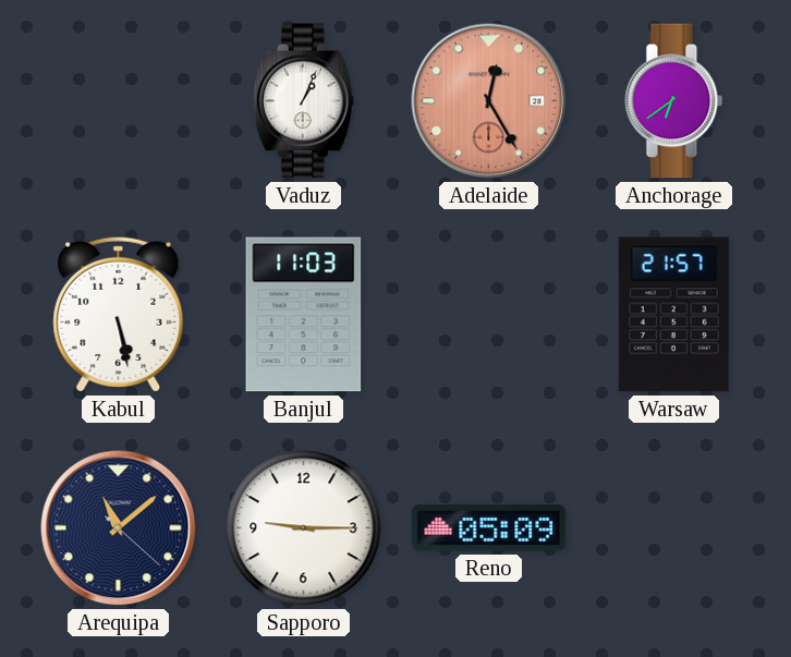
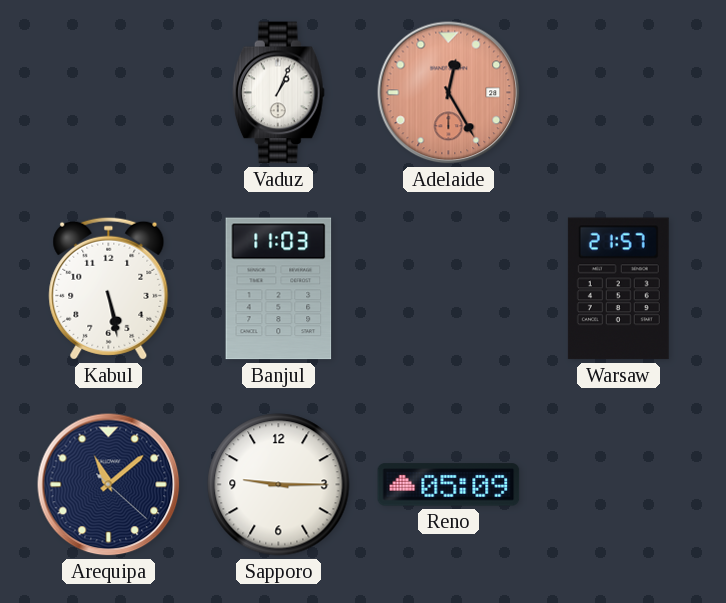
Anchorage: 6:39 -> none (674, 101)
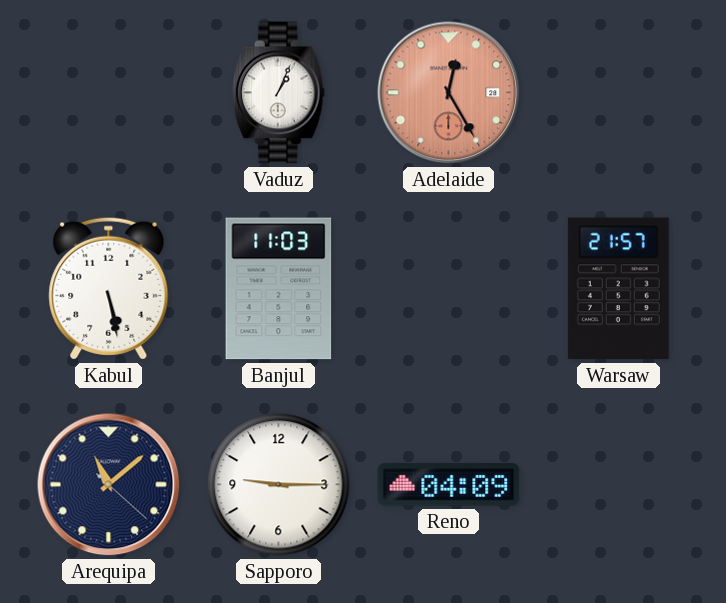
Reno: 05:09 -> 04:09 (449, 485)
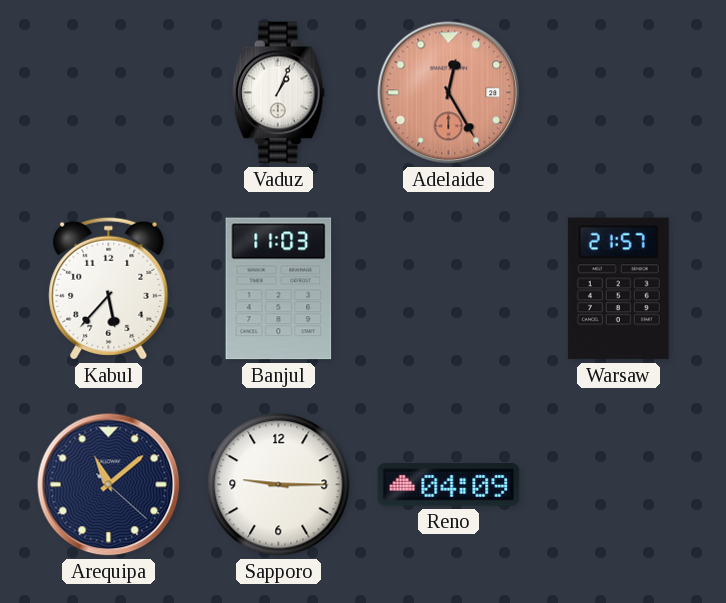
Kabul: 5:28 -> 5:37 (109, 288)
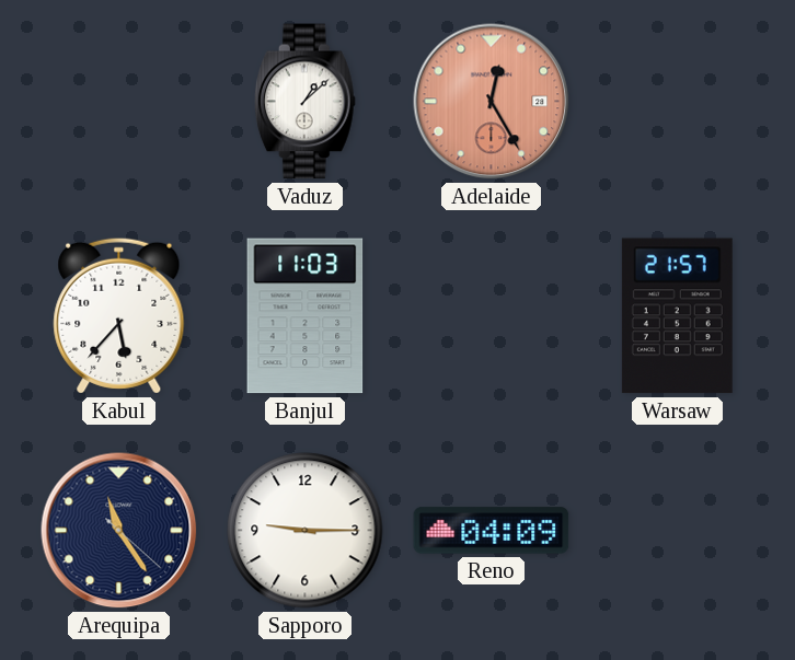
Vaduz: 1:04 -> 1:08 (304, 102)
Arequipa: 11:08 -> 11:24 (119, 531)
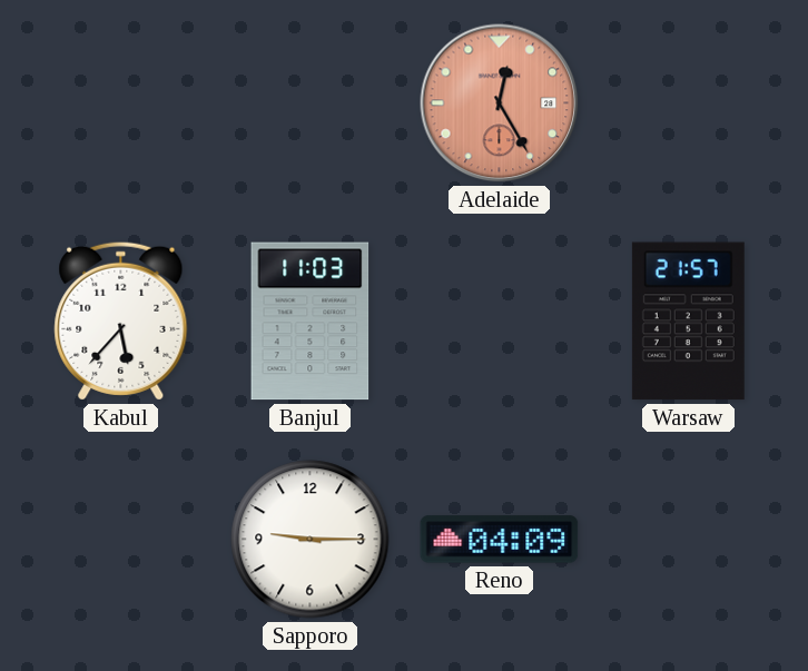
Vaduz: 1:08 -> none (304, 102)
Arequipa: 11:24 -> none (119, 531)
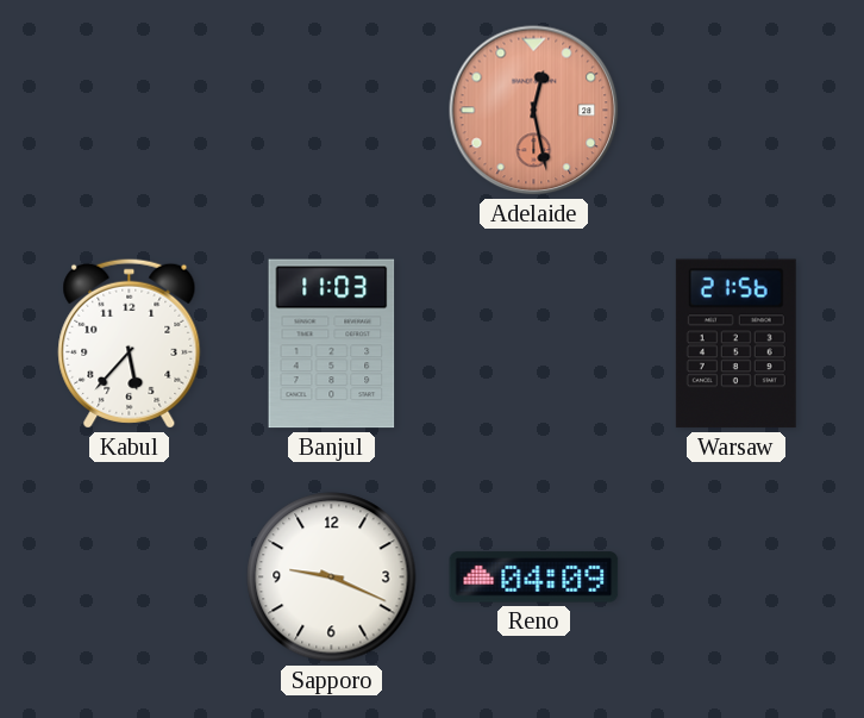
Adelaide: 12:25 -> 12:28 (534, 111)
Warsaw: 21:57 -> 21:56 (735, 344)
Sapporo: 9:15 -> 9:19 (332, 577)
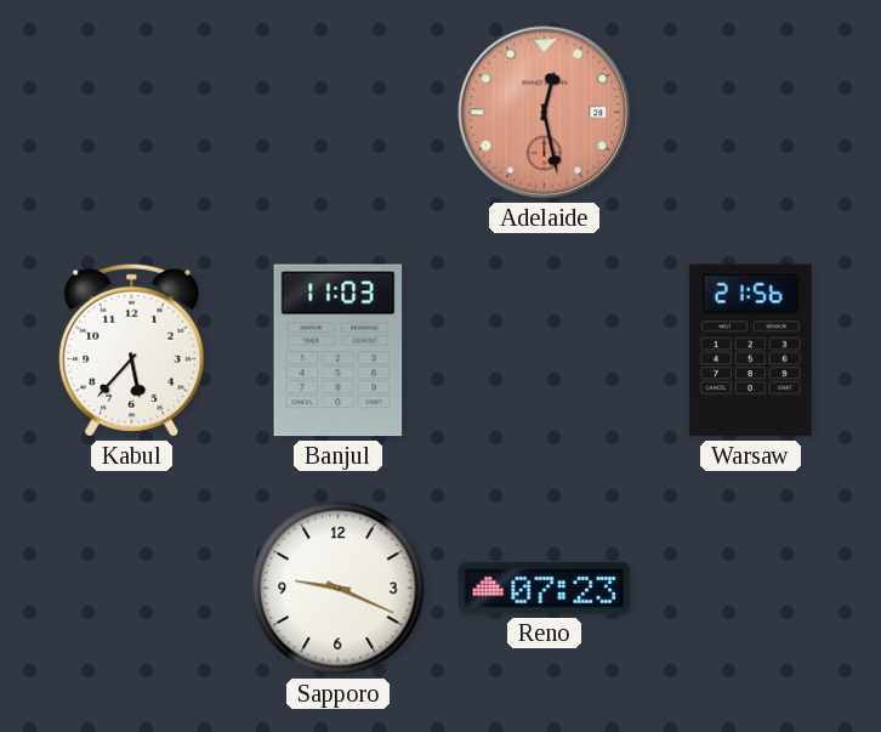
Reno: 04:09 -> 07:23 (545, 589)
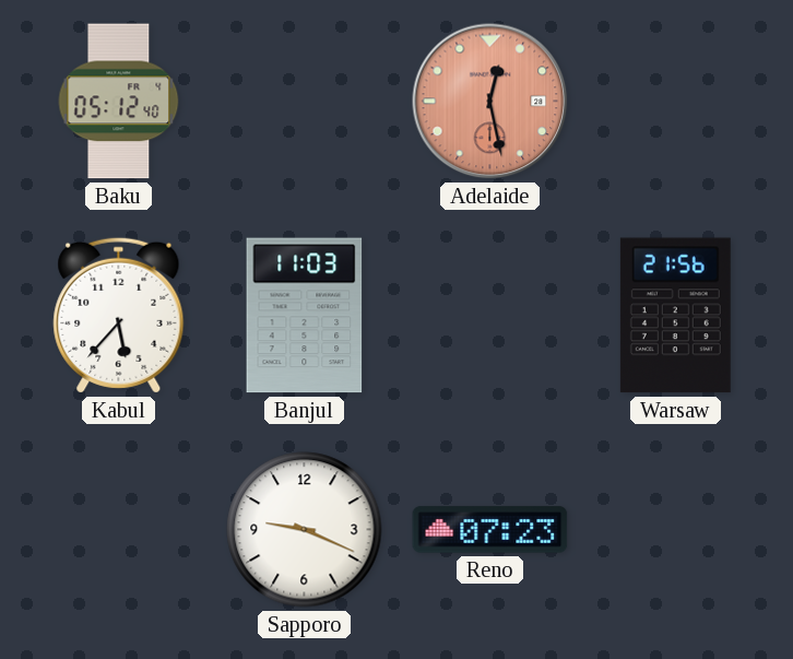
Baku: none -> 05:12 (119, 102)
